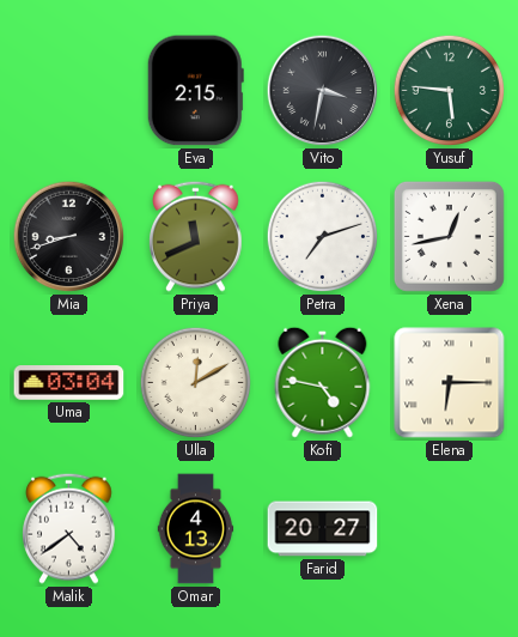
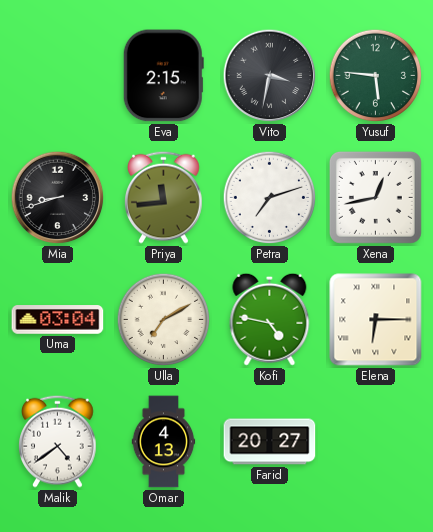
Priya: 11:41 -> 11:44 (164, 197)
Ulla: 12:10 -> 7:10 (164, 320)
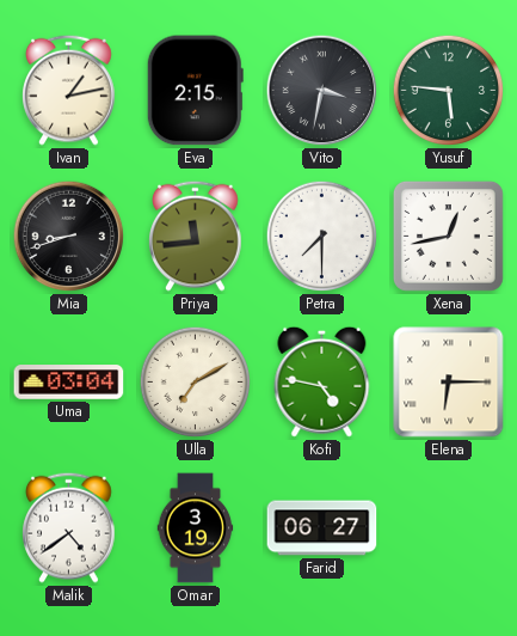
Ivan: none -> 1:13 (69, 90)
Petra: 7:12 -> 7:30 (322, 237)
Omar: 4:13 -> 3:19 (196, 528)
Farid: 20:27 -> 06:27 (322, 528)
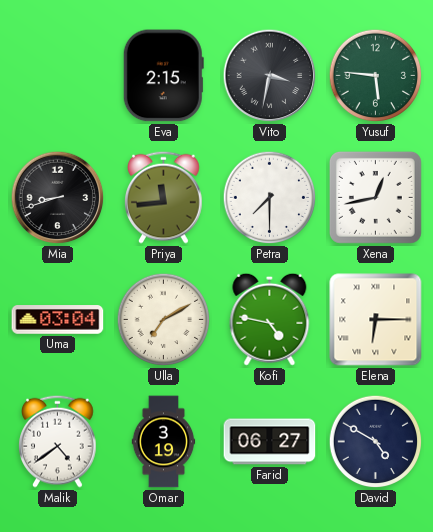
Ivan: 1:13 -> none (69, 90)
David: none -> 4:50 (376, 442)
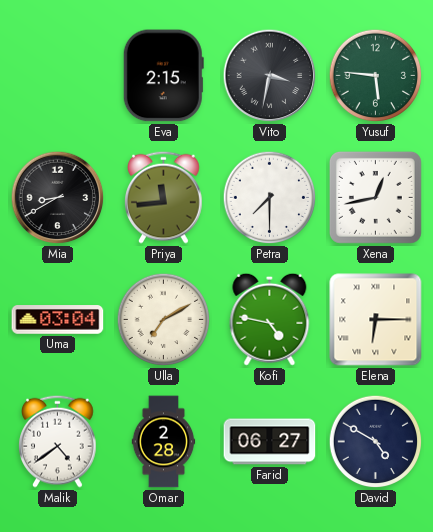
Mia: 8:42 -> 8:40 (58, 198)
Omar: 3:19 -> 2:28 (164, 442)
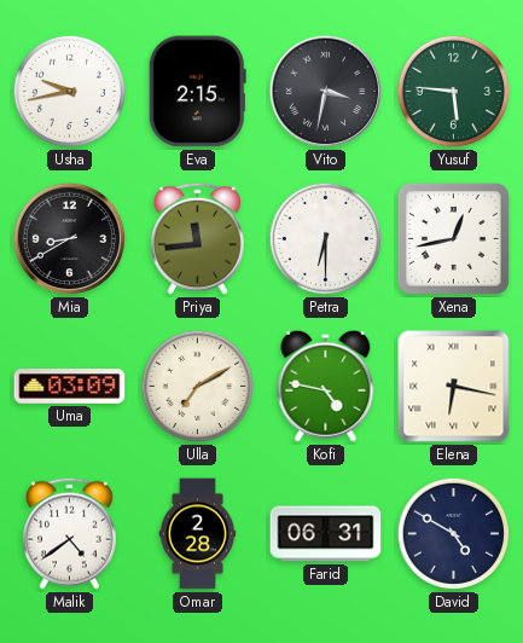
Usha: none -> 9:43 (70, 92)
Petra: 7:30 -> 6:30 (326, 239)
Uma: 03:04 -> 03:09 (70, 387)
Elena: 6:15 -> 6:17 (454, 387)
Farid: 06:27 -> 06:31 (326, 534)
